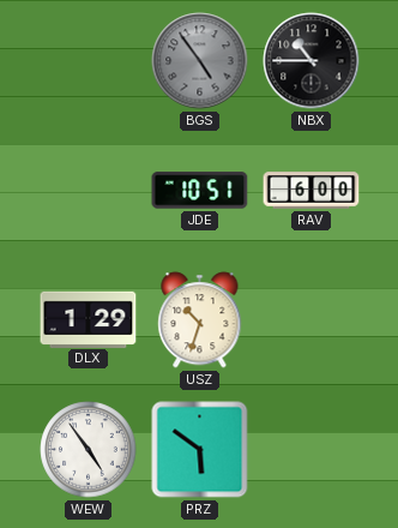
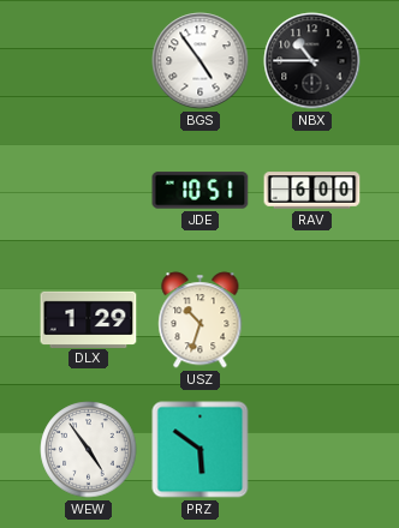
BGS dial: grey -> white (201, 61)
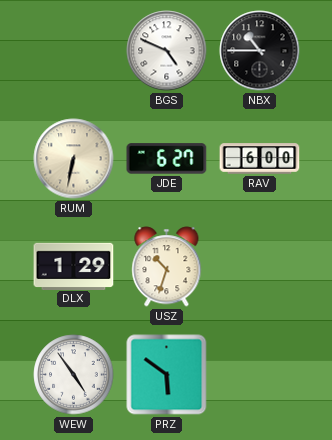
BGS: 4:54 -> 4:49 (167, 51)
RUM: none -> 6:32 (74, 159)
JDE: 10:51 -> 6:27 (167, 159)
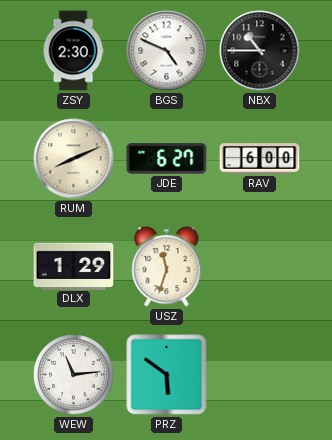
ZSY: none -> 2:30 (73, 51)
RUM: 6:32 -> 8:11 (74, 159)
USZ: 10:33 -> 11:33 (167, 267)
WEW: 4:54 -> 11:14 (74, 375)
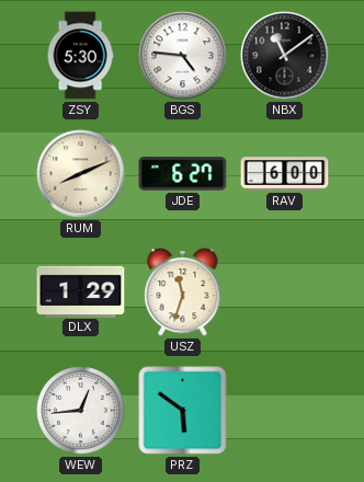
ZSY: 2:30 -> 5:30 (80, 56)
BGS: 4:49 -> 4:46 (183, 56)
NBX: 10:45 -> 11:09 (285, 56)
WEW: 11:14 -> 12:44 (81, 411)
